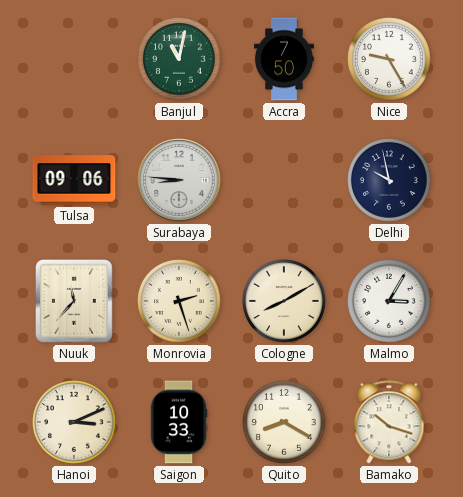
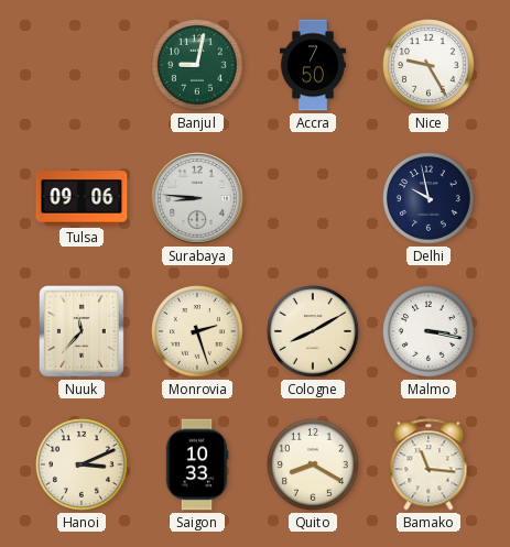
Banjul: 11:02 -> 9:02 (198, 66)
Malmo: 3:05 -> 3:17 (430, 332)
Bamako: 10:18 -> 11:16 (428, 464)
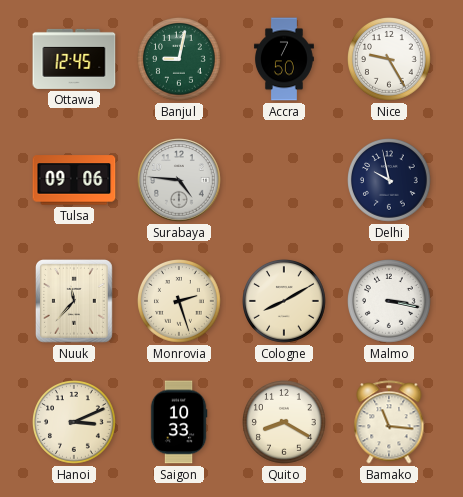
Ottawa: none -> 12:45 (74, 59)
Surabaya: 8:46 -> 4:46 (179, 180)
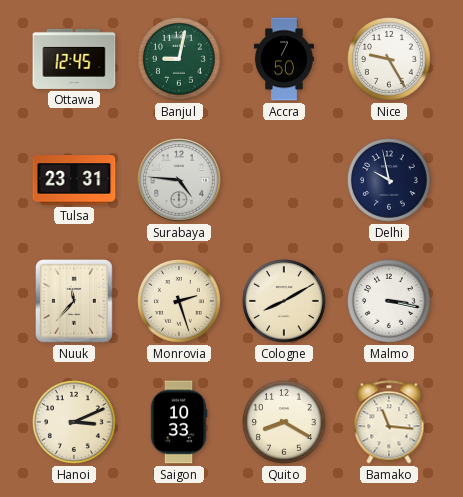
Tulsa: 09:06 -> 23:31 (74, 180)
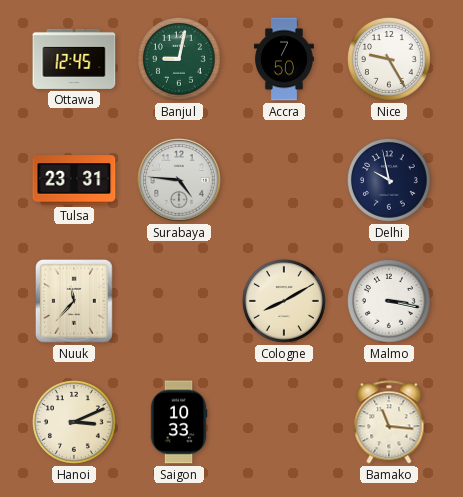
Monrovia: 2:27 -> none (180, 302)
Quito: 8:20 -> none (285, 423)
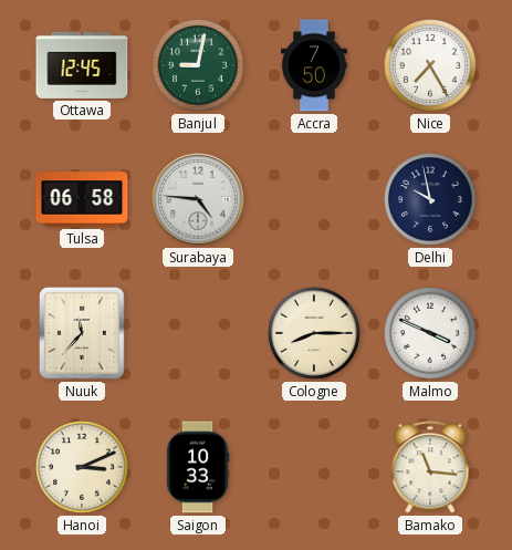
Nice: 9:25 -> 7:25 (431, 66)
Tulsa: 23:31 -> 06:58 (82, 199)
Cologne: 8:10 -> 8:15 (315, 334)
Malmo: 3:17 -> 3:49 (431, 334)
